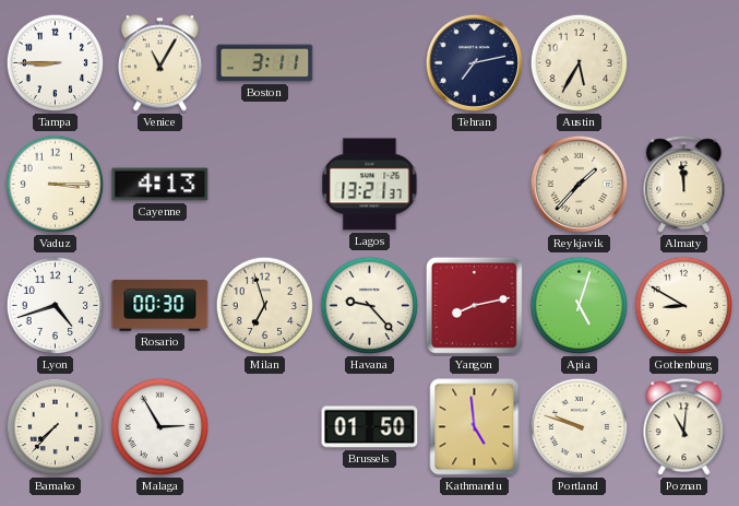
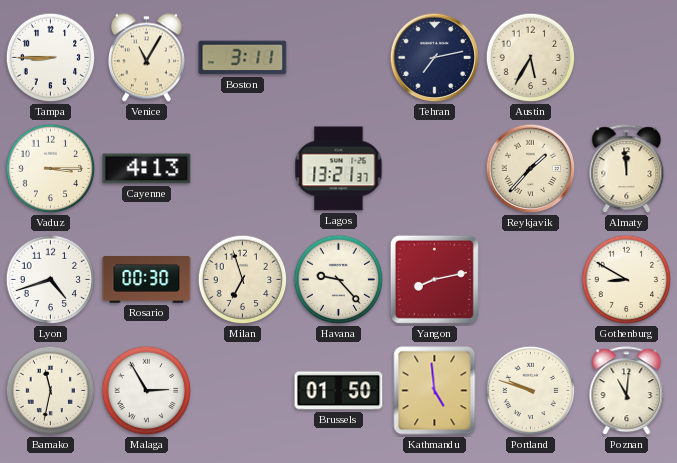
Apia: 5:03 -> none (580, 306)
Bamako: 7:37 -> 11:32 (51, 391)
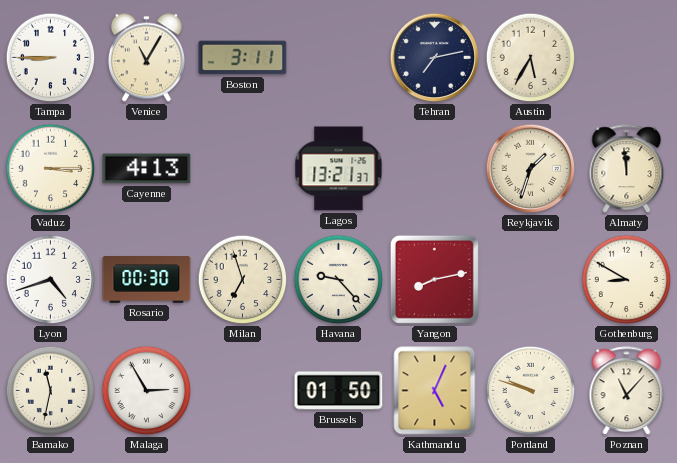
Reykjavik: 1:37 -> 1:33 (531, 169)
Kathmandu: 4:59 -> 5:04 (435, 391)
Poznan: 11:01 -> 11:07 (627, 391)
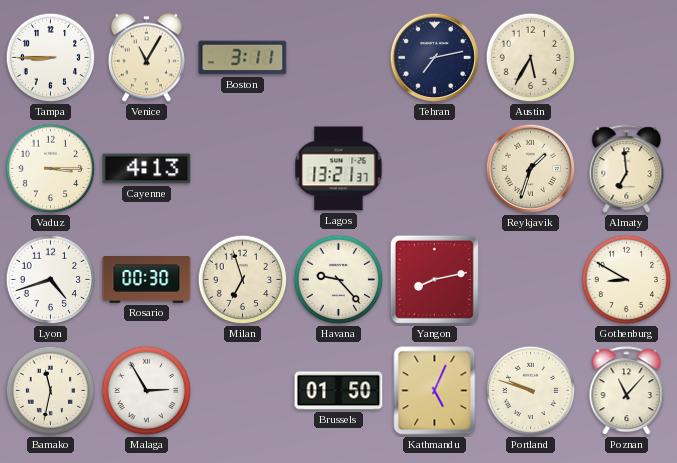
Almaty: 11:59 -> 6:59 (627, 169)
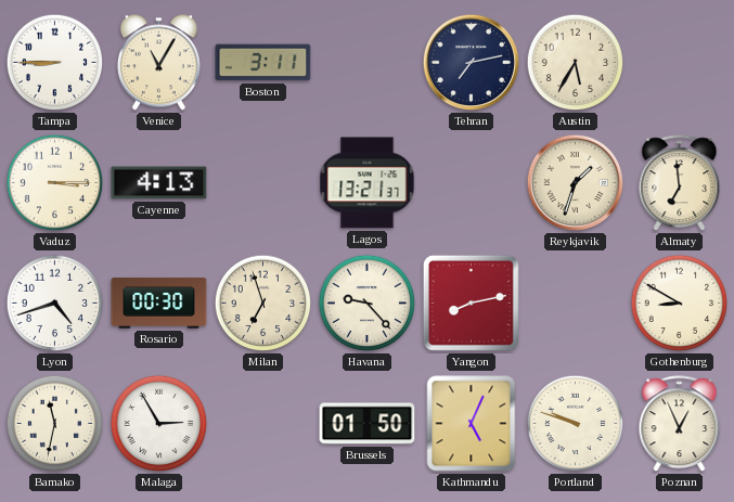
Poznan: 11:07 -> 12:56 (680, 424)
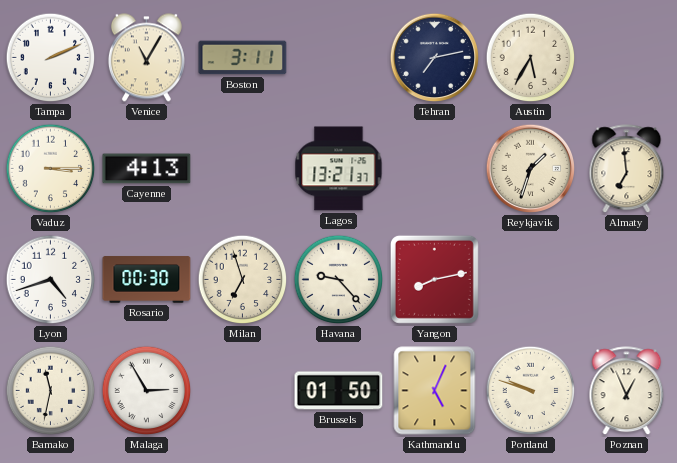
Tampa: 8:45 -> 2:11 (51, 58)
Gothenburg: 8:50 -> none (680, 304)
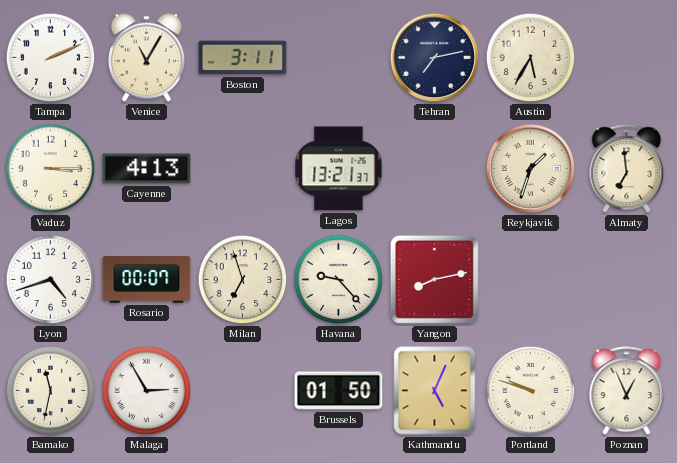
Rosario: 00:30 -> 00:07 (147, 280)
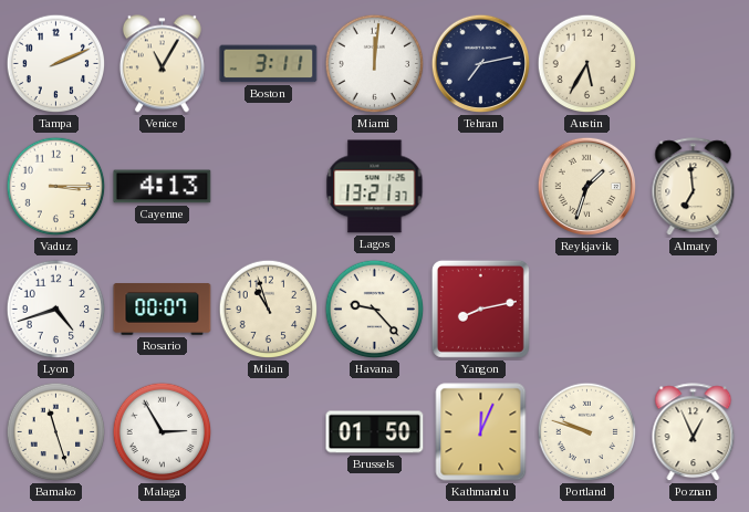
Miami: none -> 12:01 (375, 64)
Milan: 6:57 -> 10:57 (269, 310)
Bamako: 11:32 -> 11:27 (56, 432)
Kathmandu: 5:04 -> 12:04 (481, 432)
